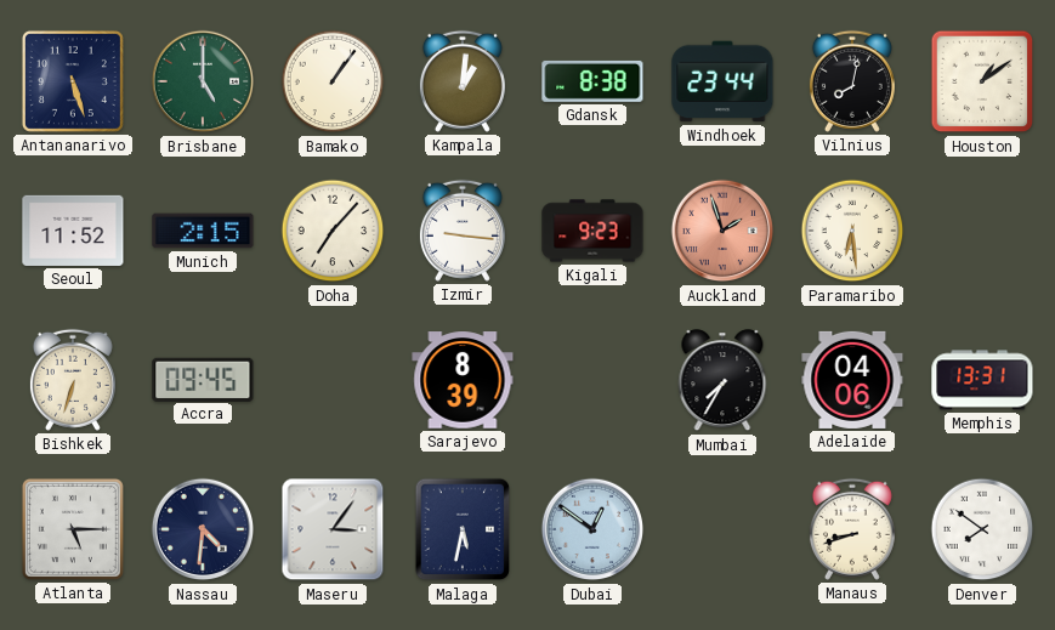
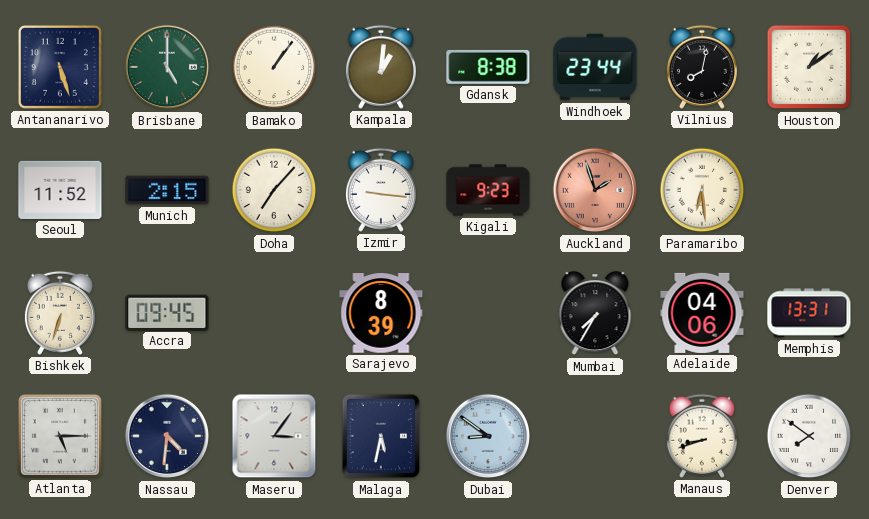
Dubai: 12:51 -> 8:51 (488, 436)
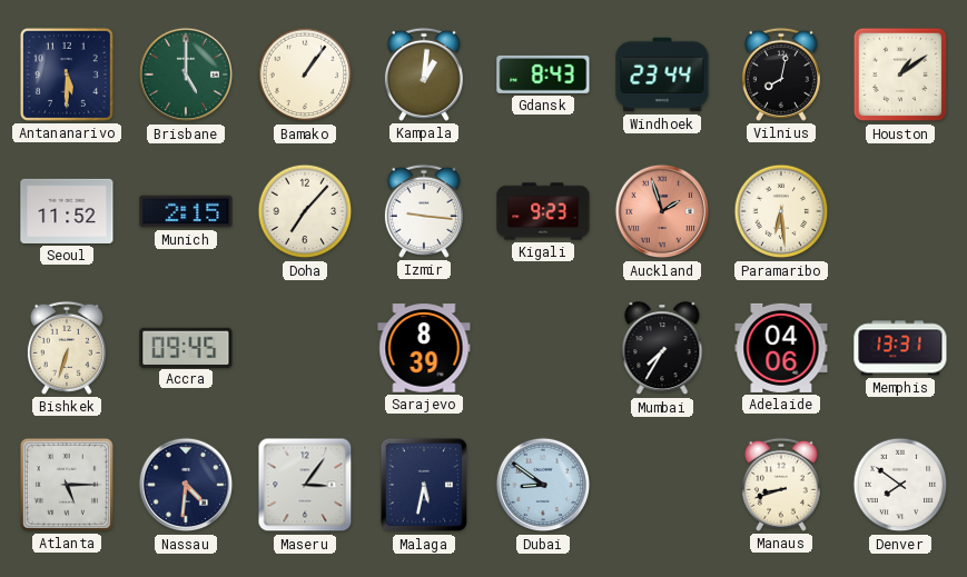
Antananarivo: 5:27 -> 5:30 (67, 74)
Gdansk: 8:38 -> 8:43 (543, 74)
